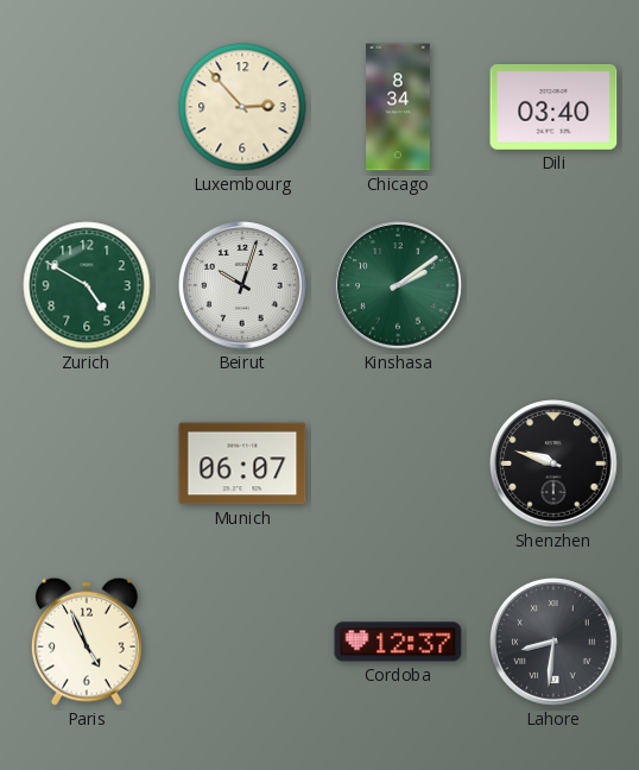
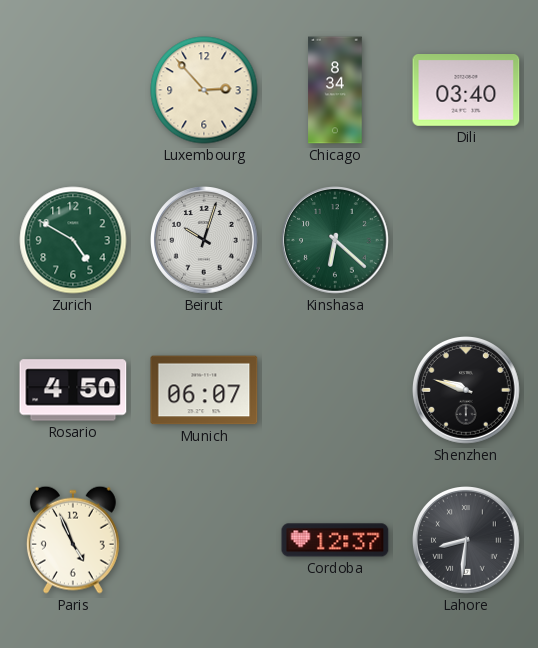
Kinshasa: 2:09 -> 6:22 (336, 241)
Rosario: none -> 4:50 (73, 390)
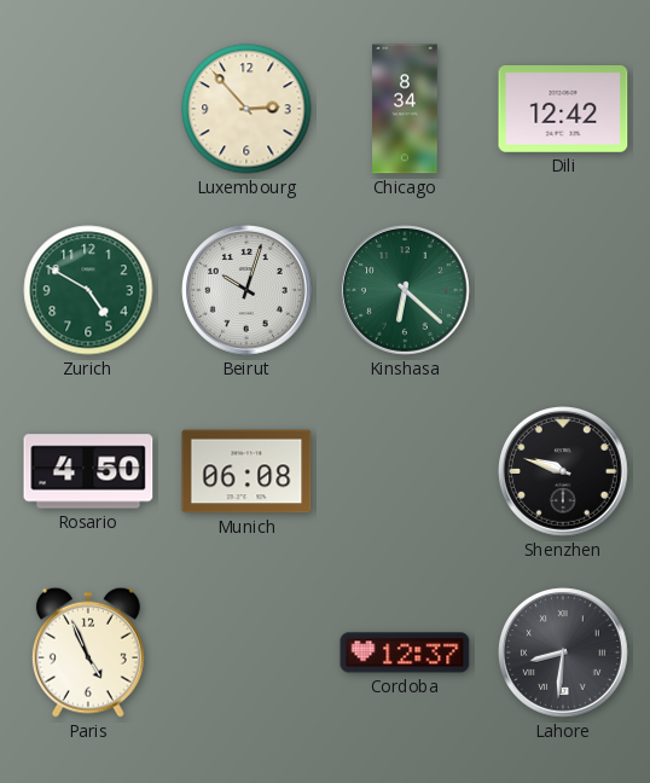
Dili: 03:40 -> 12:42 (563, 110)
Munich: 06:07 -> 06:08 (246, 471)
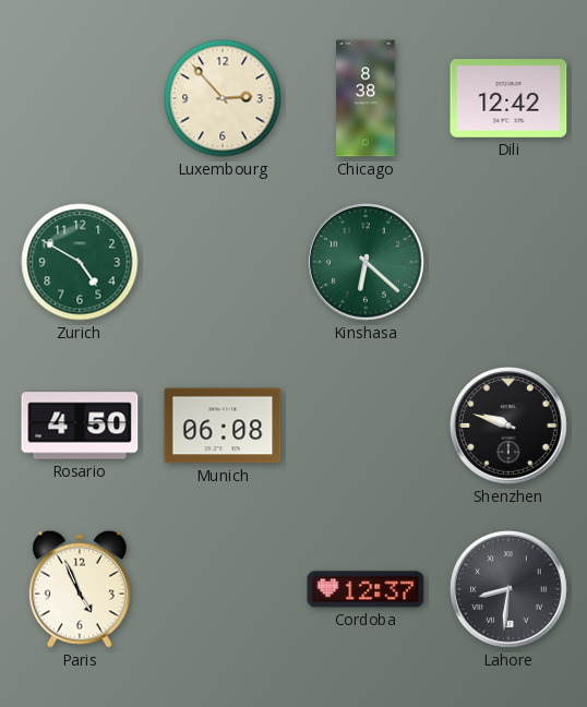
Chicago: 8:34 -> 8:38 (366, 98)
Beirut: 10:03 -> none (248, 291)
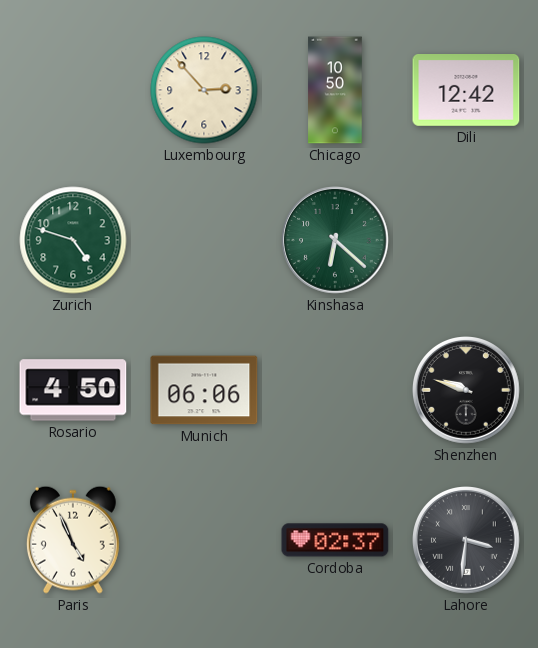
Chicago: 8:38 -> 10:50 (335, 90)
Zurich: 4:50 -> 4:48 (73, 240)
Munich: 06:08 -> 06:06 (204, 390)
Cordoba: 12:37 -> 02:37 (335, 540)
Lahore: 8:31 -> 3:31 (467, 541)
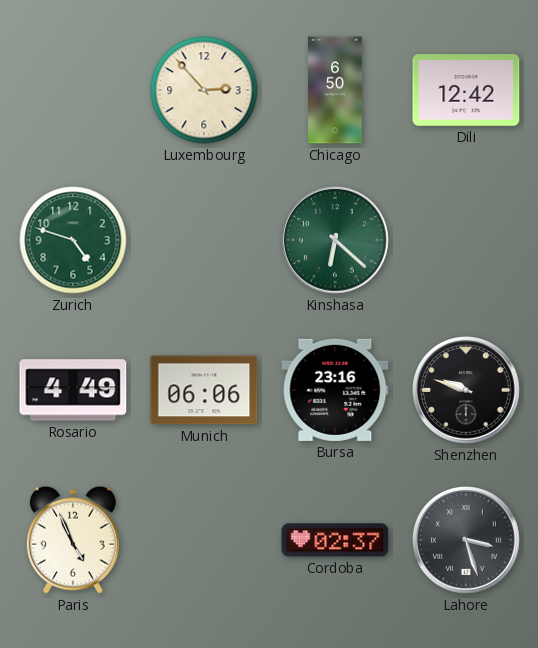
Chicago: 10:50 -> 6:50 (335, 90)
Rosario: 4:50 -> 4:49 (73, 390)
Bursa: none -> 23:16 (335, 390)
Lahore: 3:31 -> 3:27 (467, 541)
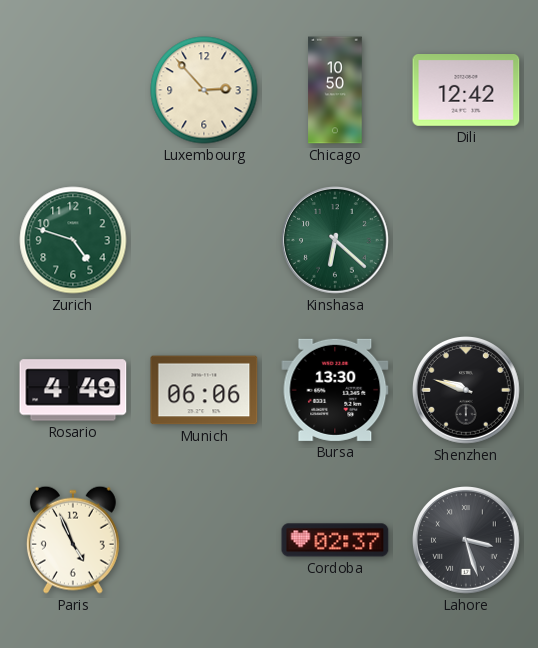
Chicago: 6:50 -> 10:50 (335, 90)
Bursa: 23:16 -> 13:30 (335, 390)
